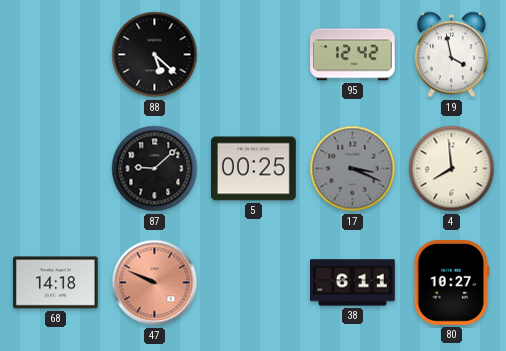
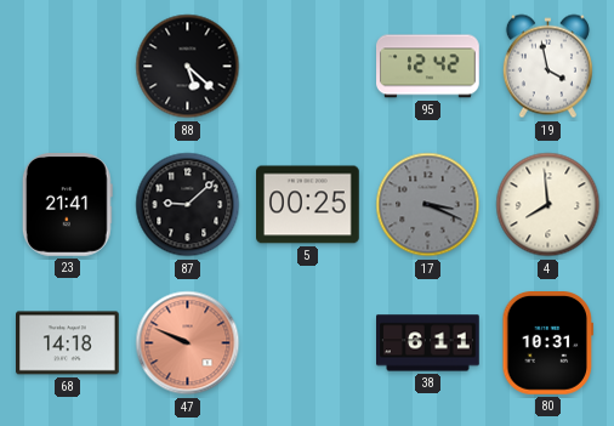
23: none -> 21:41 (67, 205)
80: 10:27 -> 10:31 (548, 343)
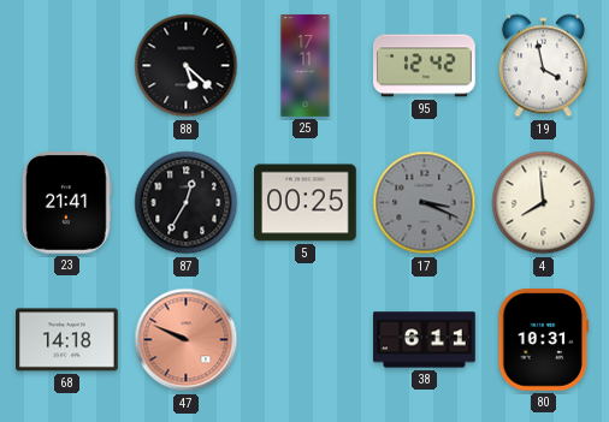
25: none -> 17:11 (306, 66)
87: 9:08 -> 12:35 (187, 203)
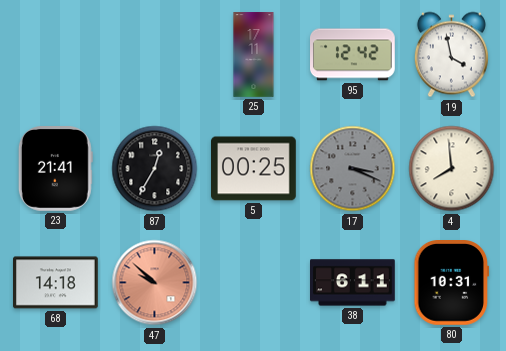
88: 5:22 -> none (187, 66)
47: 9:49 -> 9:52 (155, 283)
